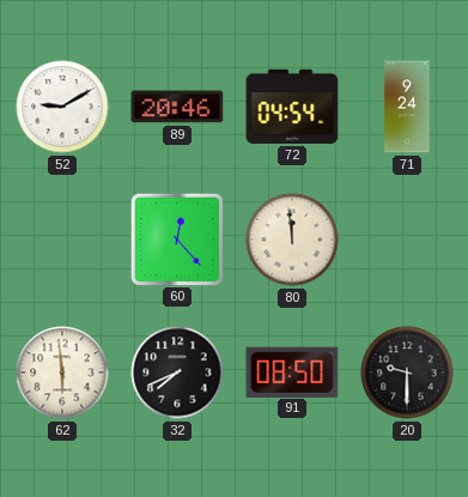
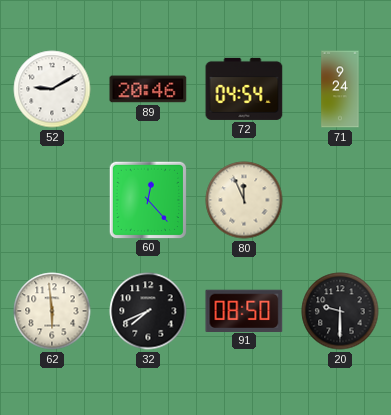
80: 11:59 -> 11:56 (244, 200)
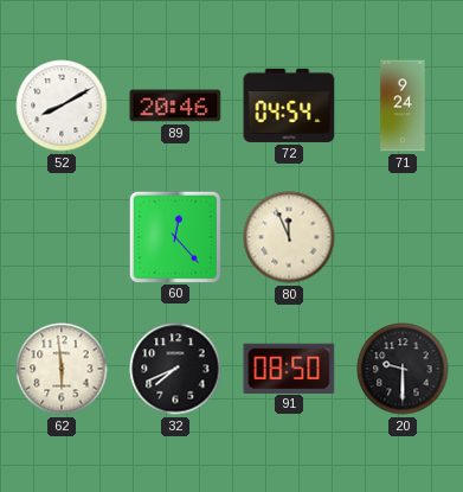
52: 9:10 -> 8:10 (62, 106)
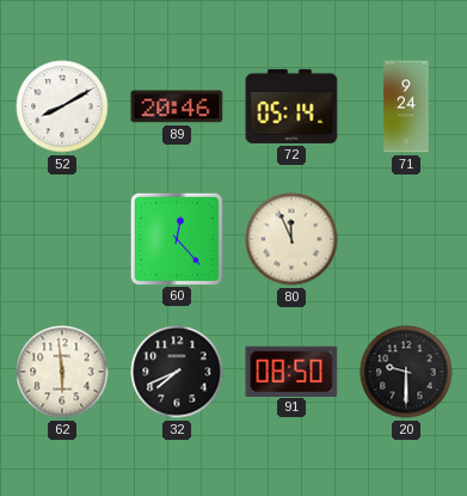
72: 04:54 -> 05:14 (291, 106)
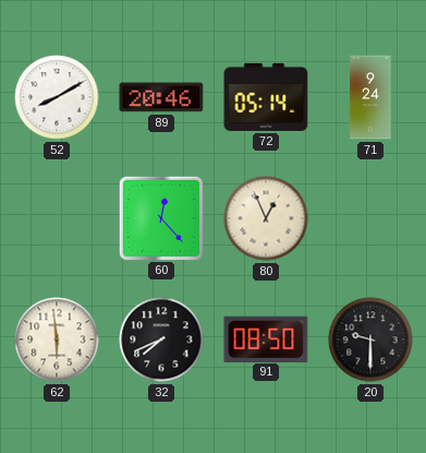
80: 11:56 -> 12:56 (266, 218)
